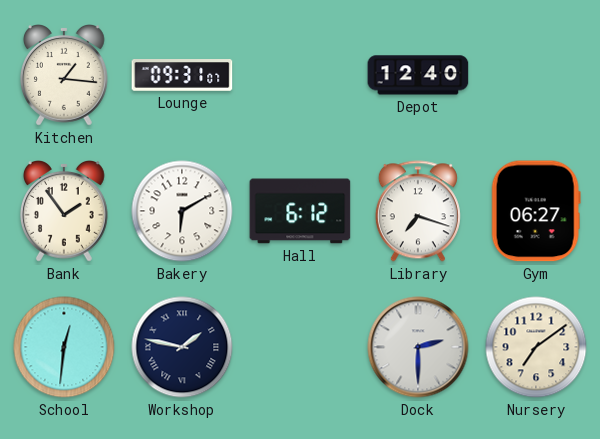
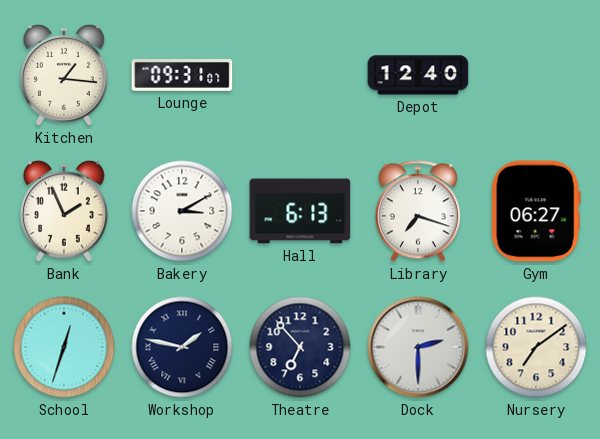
Bank: 1:54 -> 1:56 (64, 212)
Bakery: 6:10 -> 3:10 (182, 211)
Hall: 6:12 -> 6:13 (300, 211)
School: 12:31 -> 12:33 (64, 347)
Theatre: none -> 6:53 (300, 347)
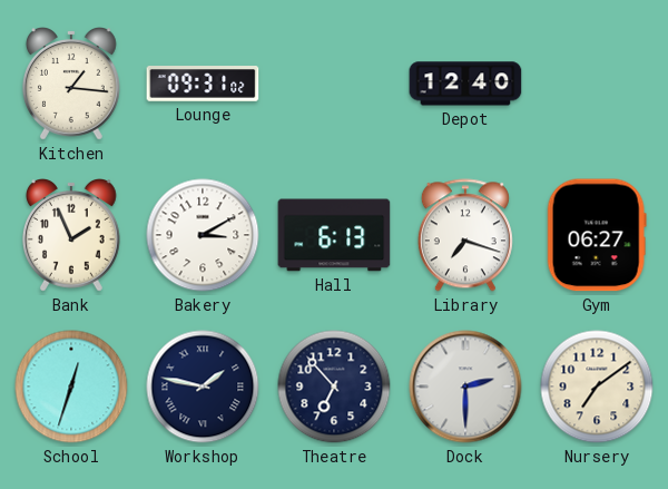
Lounge: 09:31:07 -> 09:31:02 (203, 85)
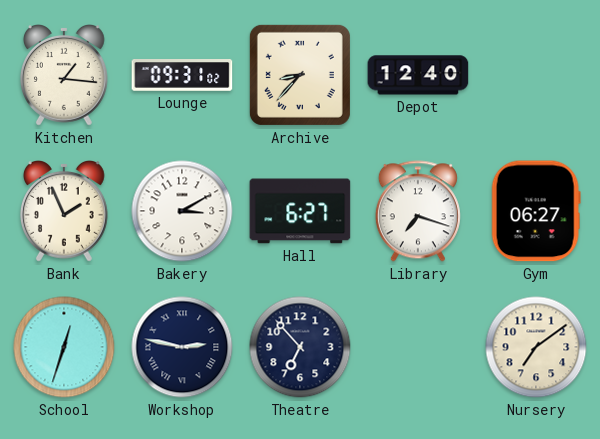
Archive: none -> 8:37 (300, 75)
Hall: 6:13 -> 6:27 (300, 211)
Workshop: 1:47 -> 2:47 (182, 347)
Dock: 2:30 -> none (465, 387)
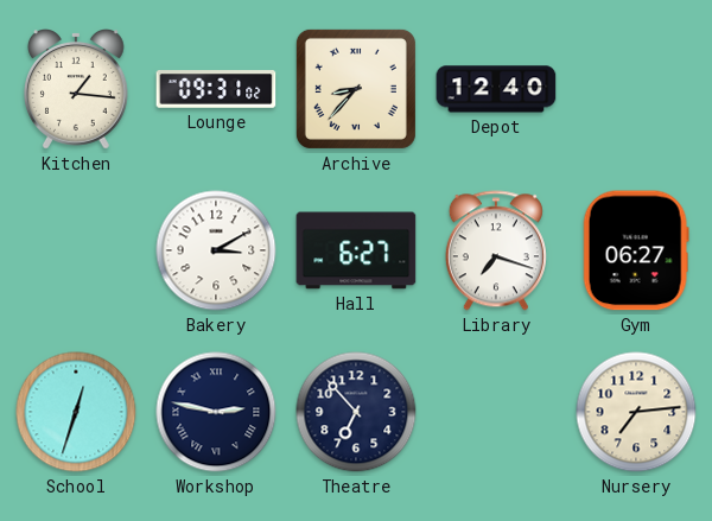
Bank: 1:56 -> none (64, 212)
Nursery: 7:09 -> 7:14 (636, 412)
